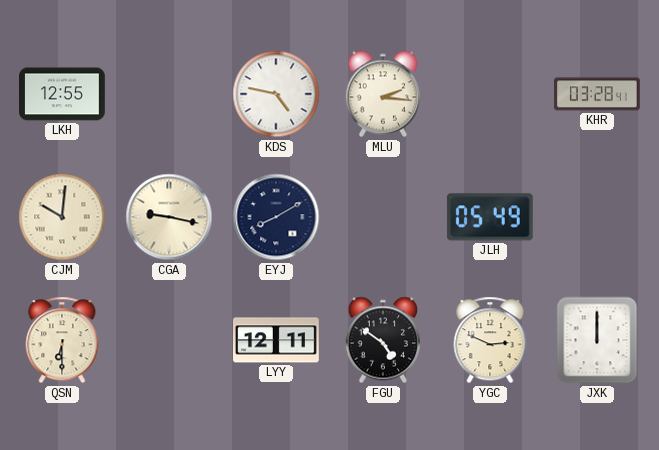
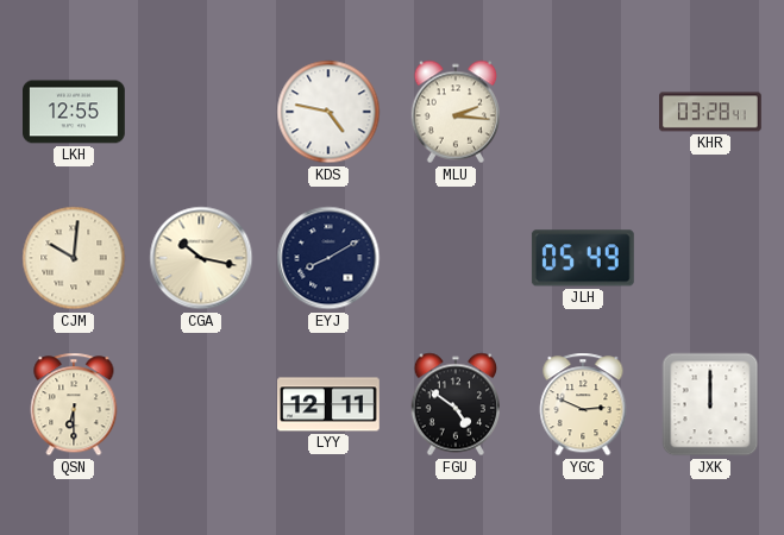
CGA: 9:17 -> 10:17 (201, 258)
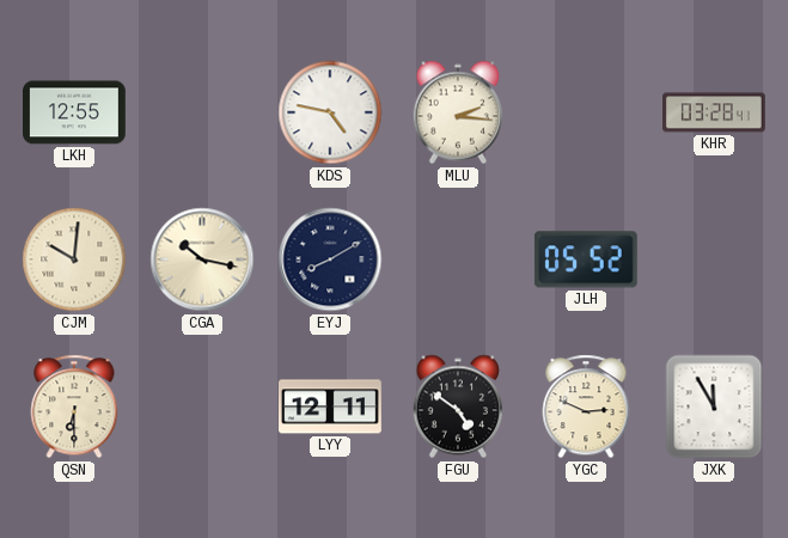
JLH: 05:49 -> 05:52 (586, 259)
JXK: 12:00 -> 11:55 (714, 406)
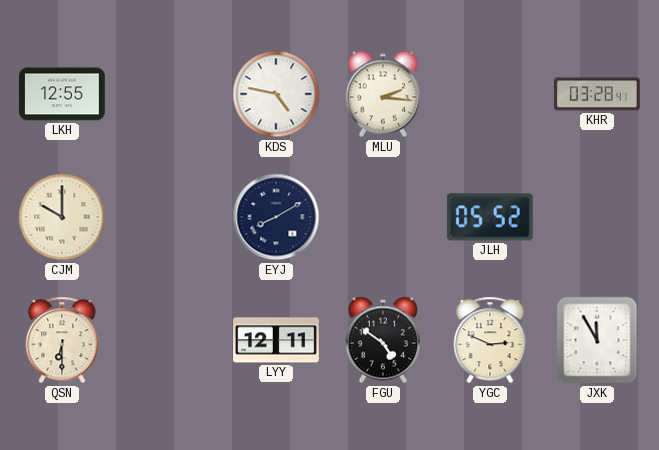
CJM: 10:01 -> 10:00 (62, 217)
CGA: 10:17 -> none (202, 259)
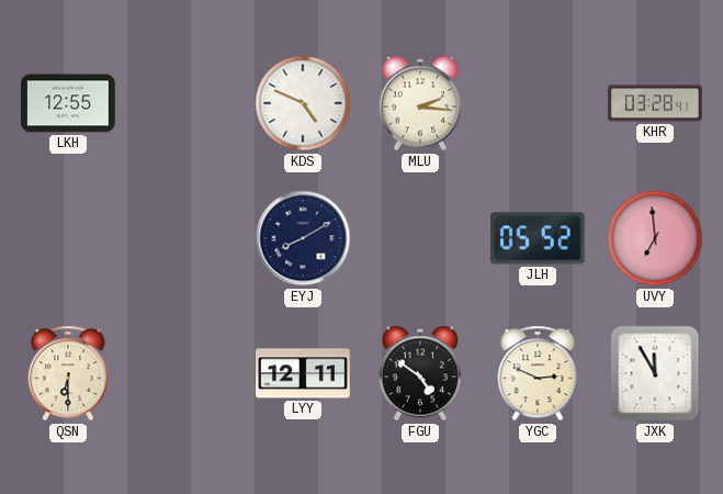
KDS: 4:47 -> 4:49 (303, 103)
CJM: 10:00 -> none (62, 217)
UVY: none -> 6:59 (655, 238)
